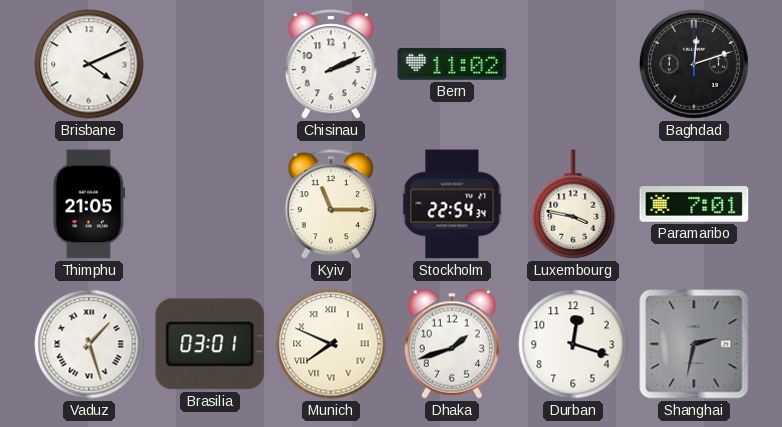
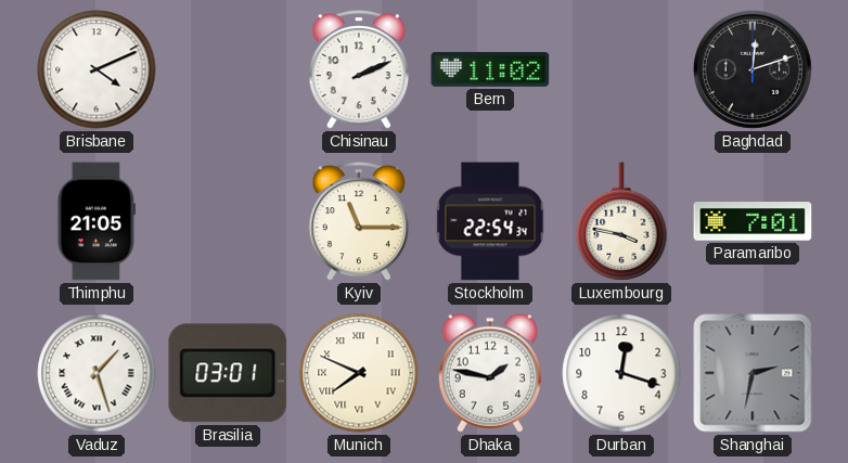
Dhaka: 1:42 -> 1:47 (490, 373)
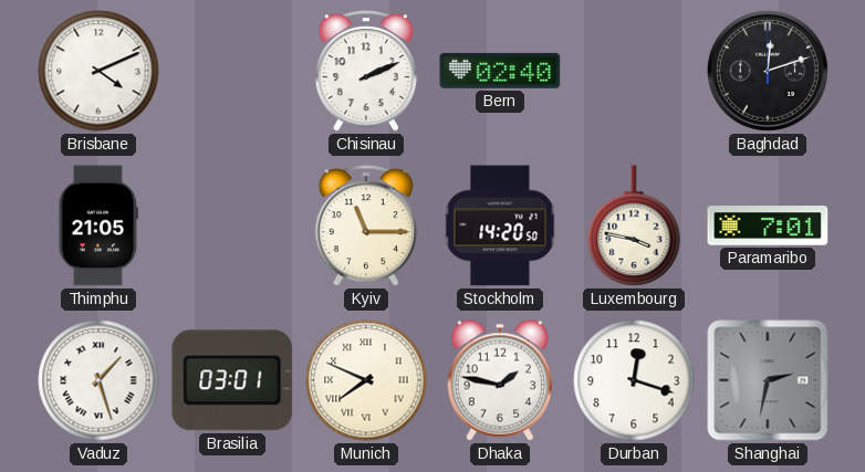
Bern: 11:02 -> 02:40 (500, 71)
Stockholm: 22:54 -> 14:20 (500, 225)
